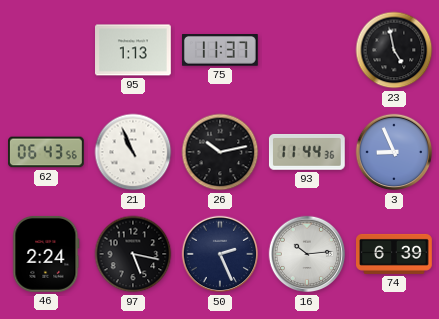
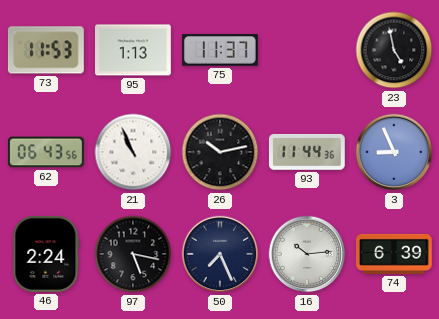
73: none -> 11:53 (46, 50)
50: 2:26 -> 7:26 (220, 254)
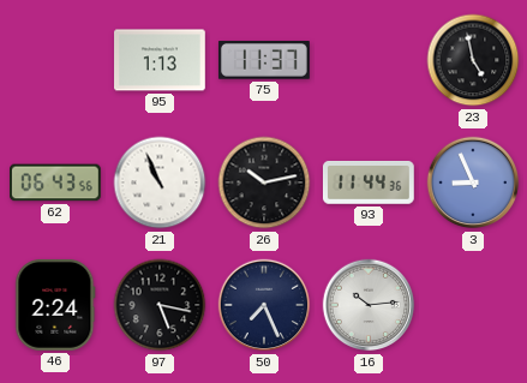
73: 11:53 -> none (46, 50)
74: 6:39 -> none (395, 254)
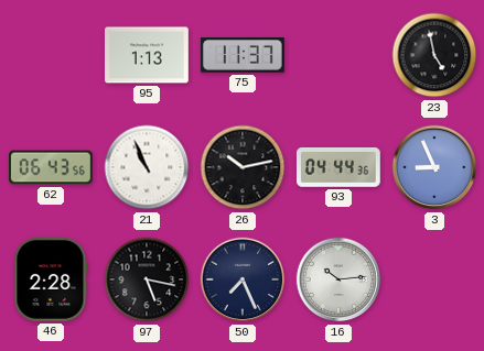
93: 11:44 -> 04:44 (338, 167)
46: 2:24 -> 2:28 (51, 279)
